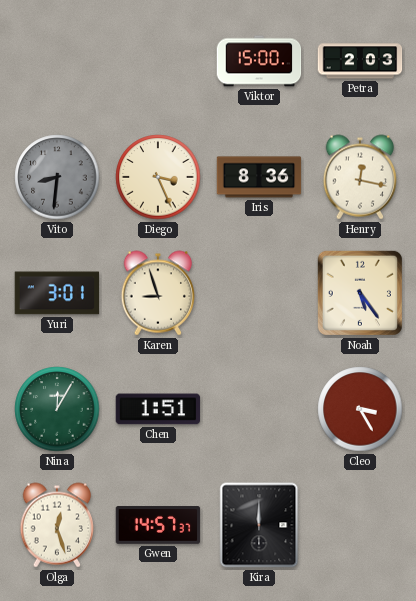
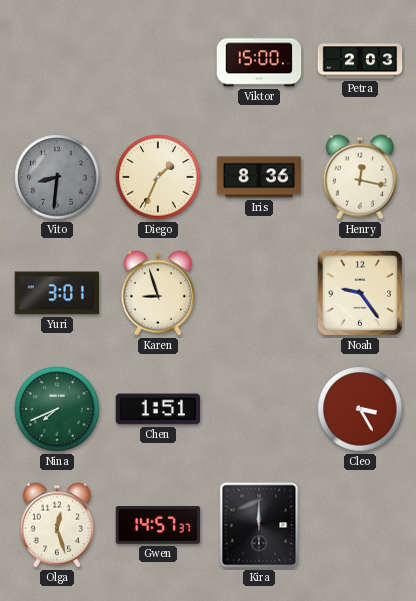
Diego: 3:26 -> 1:34 (158, 177)
Noah: 5:24 -> 9:24 (360, 293)
Nina: 12:05 -> 7:41 (57, 409)
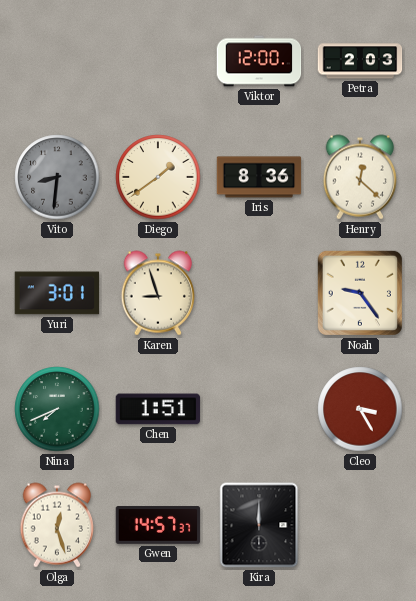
Viktor: 15:00 -> 12:00 (259, 61)
Diego: 1:34 -> 1:39 (158, 177)
Henry: 12:17 -> 12:22 (360, 177)
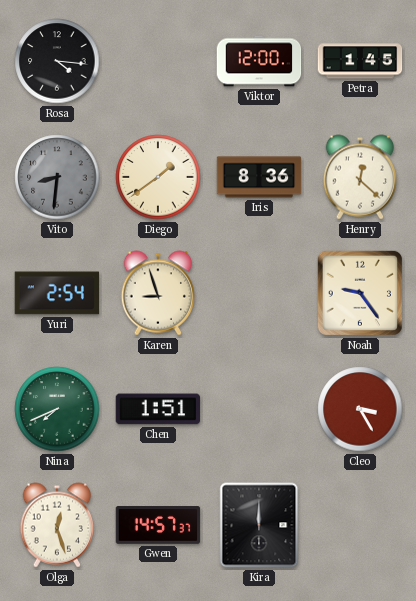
Rosa: none -> 4:16 (57, 61)
Petra: 2:03 -> 1:45 (360, 61)
Yuri: 3:01 -> 2:54 (57, 293)
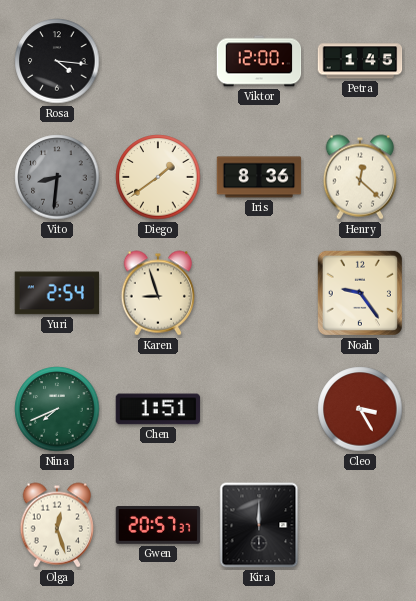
Gwen: 14:57 -> 20:57 (158, 525)
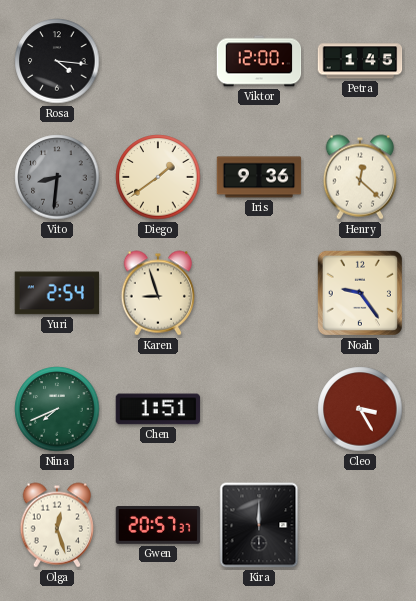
Iris: 8:36 -> 9:36 (259, 177)
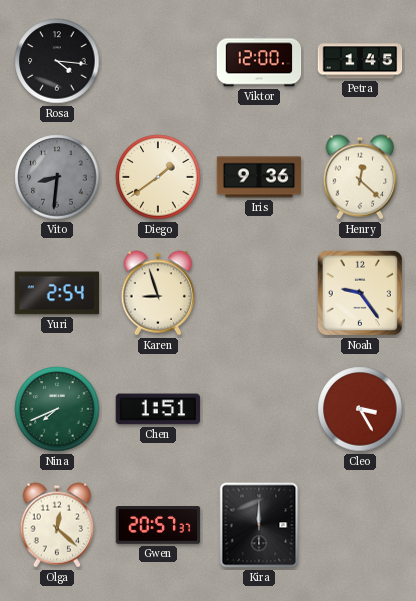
Olga: 12:27 -> 12:22 (57, 525)
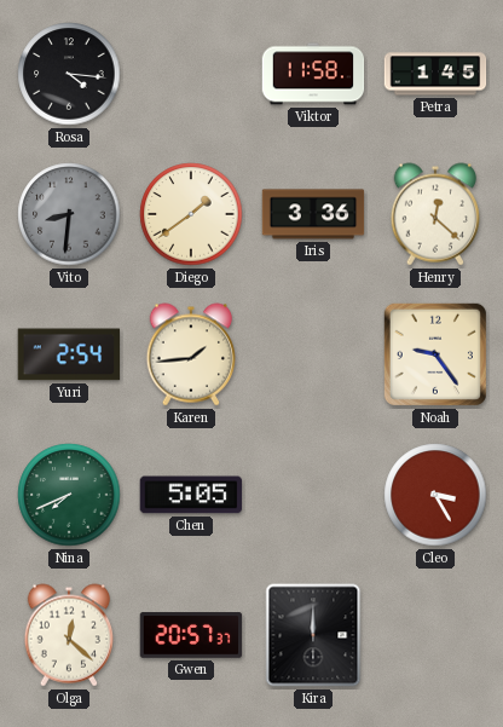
Viktor: 12:00 -> 11:58 (313, 74)
Iris: 9:36 -> 3:36 (313, 214)
Karen: 8:57 -> 1:44 (191, 354)
Chen: 1:51 -> 5:05 (191, 495)
